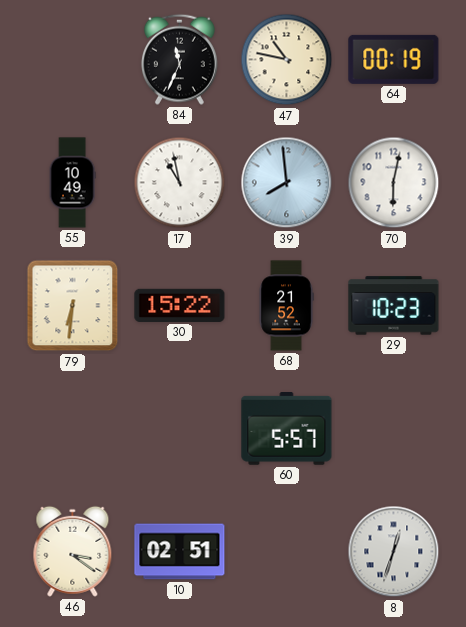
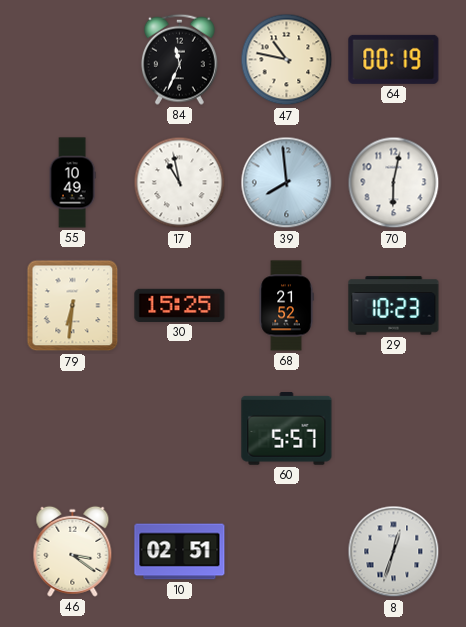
30: 15:22 -> 15:25 (180, 305)
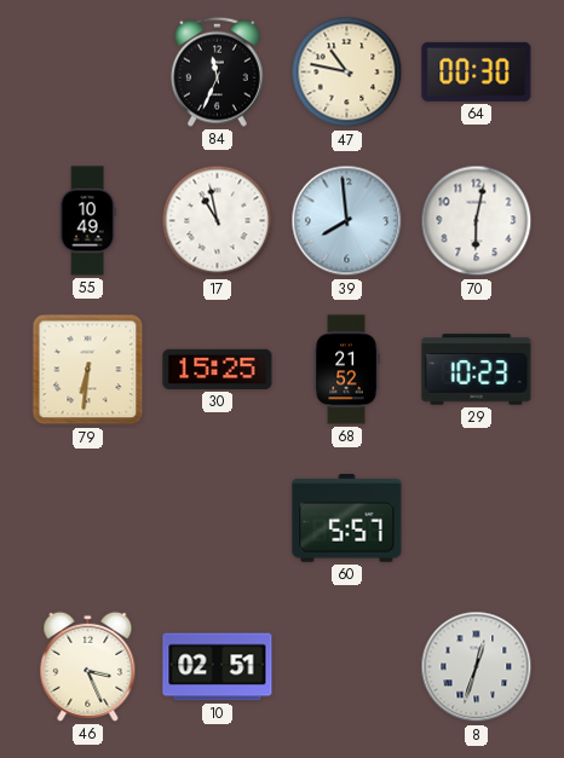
64: 00:19 -> 00:30 (477, 71)
46: 3:21 -> 3:26 (88, 666)
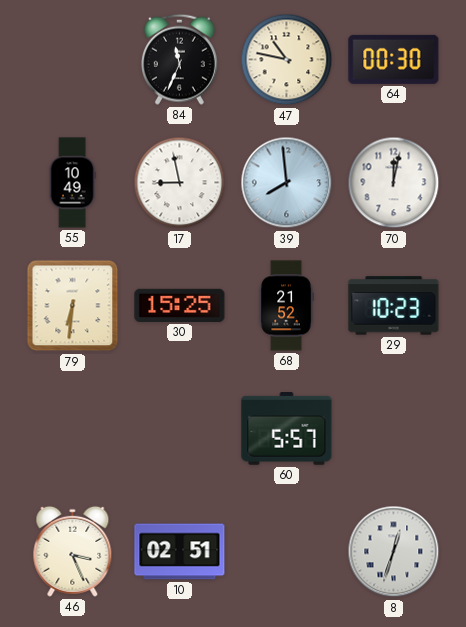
17: 10:58 -> 8:58 (180, 183)
70: 6:02 -> 12:02 (394, 183)
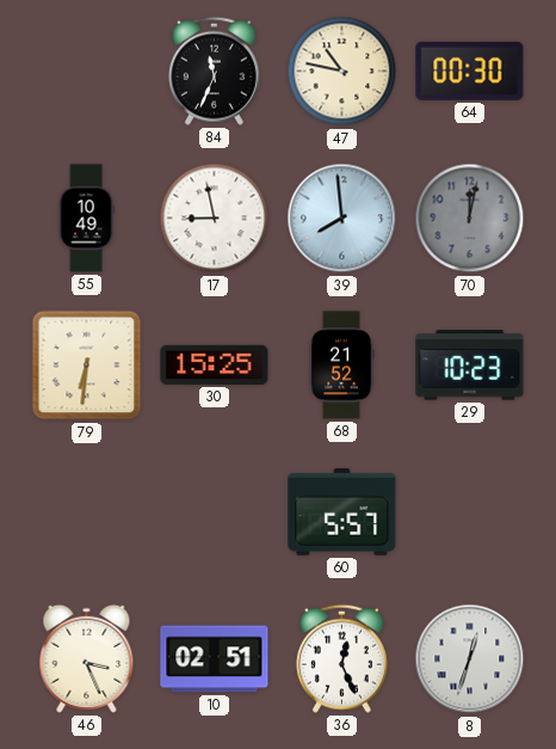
70 dial: white -> grey (470, 219)
36: none -> 12:26 (341, 658)
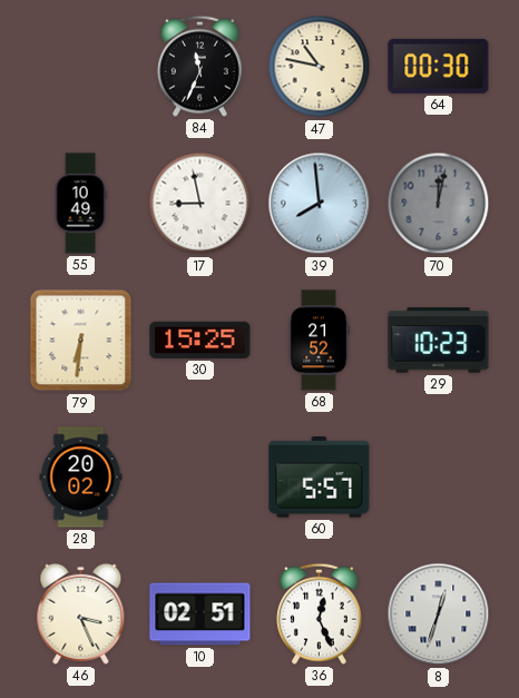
28: none -> 20:02 (81, 478)
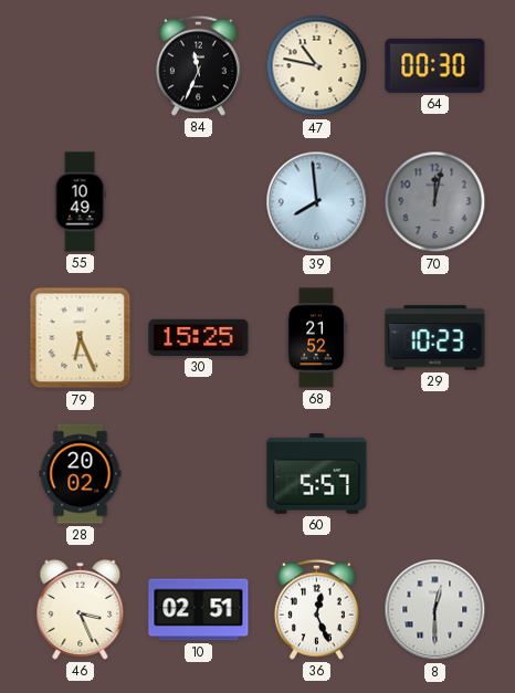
17: 8:58 -> none (200, 204)
79: 6:31 -> 6:26 (81, 338)
8: 12:33 -> 12:30 (435, 610)
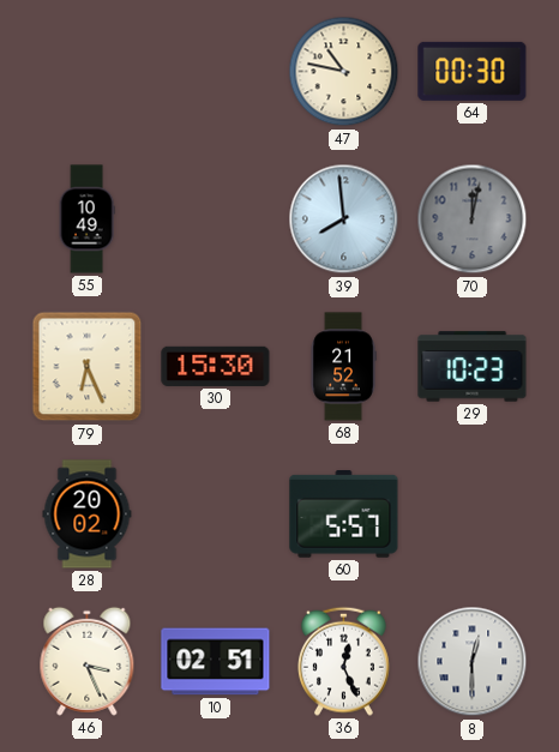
84: 11:34 -> none (198, 65)
30: 15:25 -> 15:30 (216, 366)
